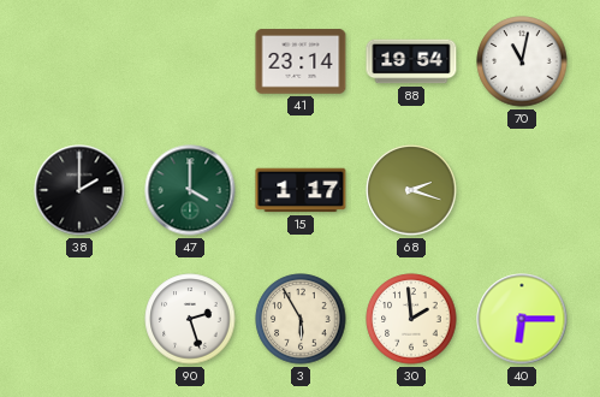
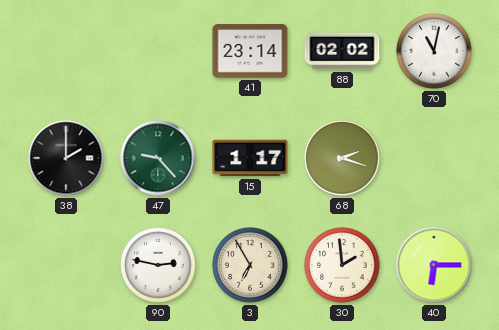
88: 19:54 -> 02:02 (342, 51)
47: 4:00 -> 9:23 (158, 158)
90: 2:27 -> 2:47 (158, 265)
3: 5:55 -> 6:55 (250, 265)
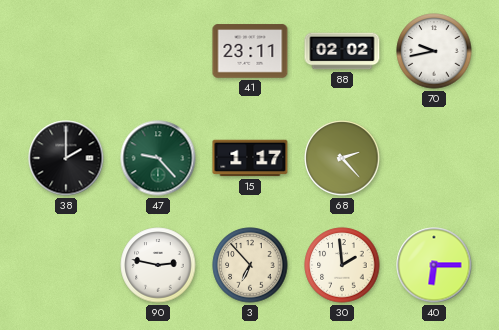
41: 23:14 -> 23:11 (250, 51)
70: 11:02 -> 9:43 (434, 51)
68: 2:18 -> 2:23 (342, 158)
3: 6:55 -> 6:53 (250, 265)
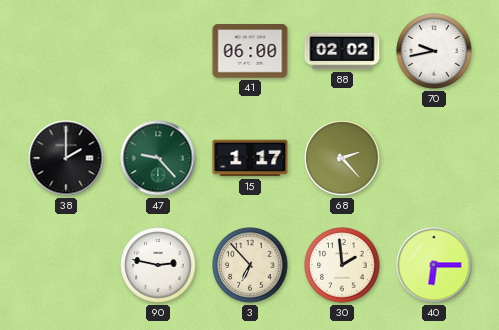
41: 23:11 -> 06:00 (250, 51)
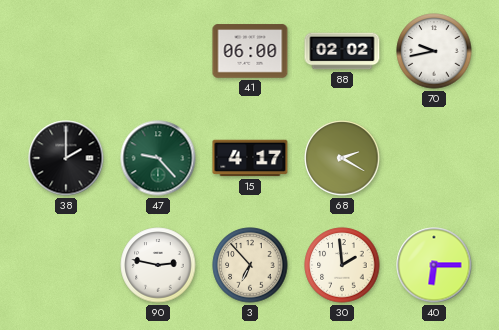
15: 1:17 -> 4:17 (250, 158)
68: 2:23 -> 2:20 (342, 158)
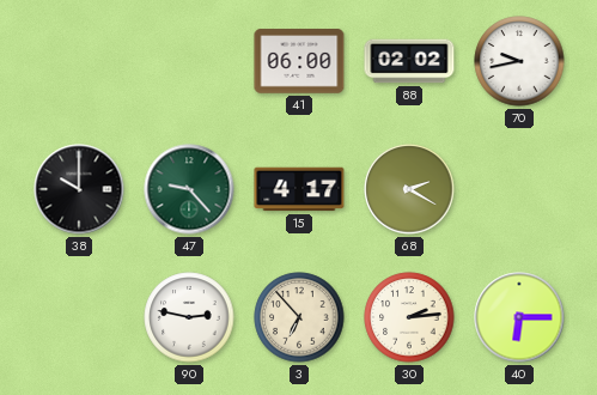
38: 2:00 -> 10:00 (79, 189)
30: 1:59 -> 2:14 (409, 317)
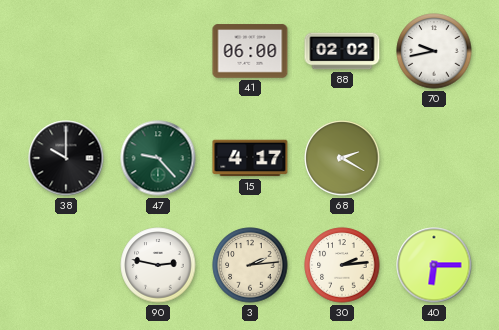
3: 6:53 -> 2:14 (250, 265)
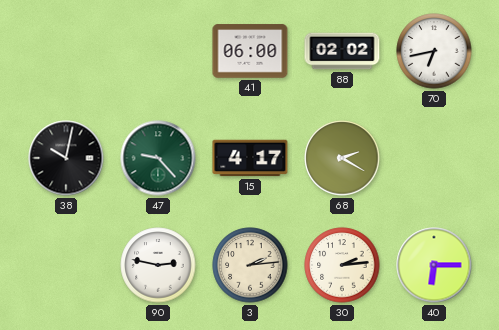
70: 9:43 -> 6:43 (434, 51)
38: 10:00 -> 10:02 (66, 158)
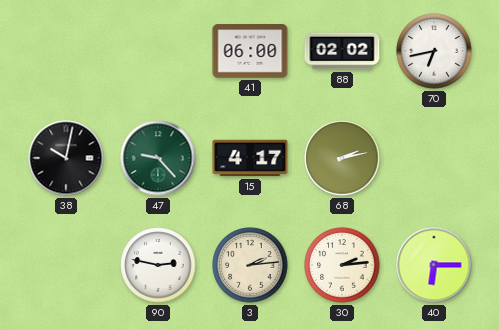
68: 2:20 -> 2:13 (342, 158)
